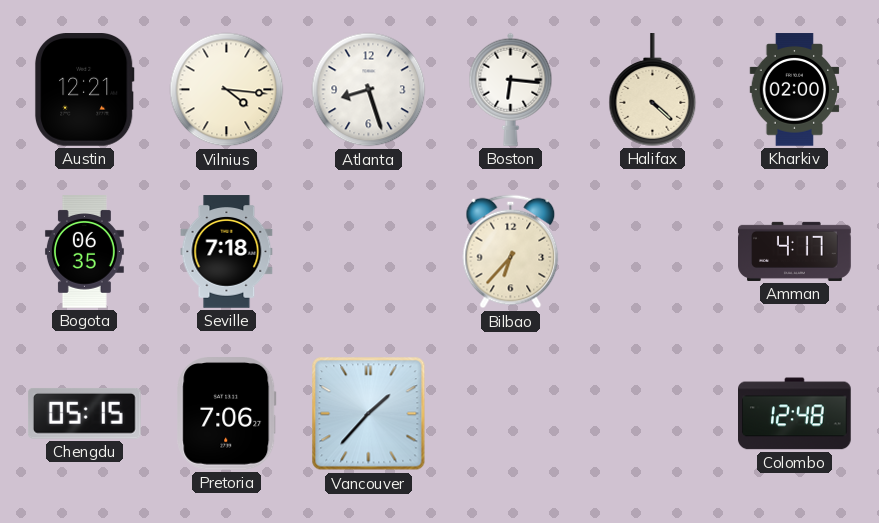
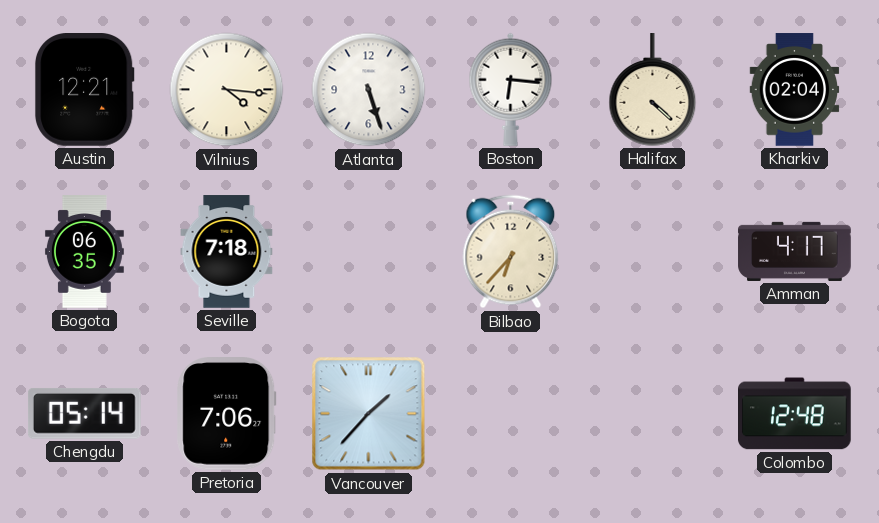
Atlanta: 8:27 -> 5:27 (369, 90)
Kharkiv: 02:00 -> 02:04 (795, 90)
Chengdu: 05:15 -> 05:14 (84, 413)
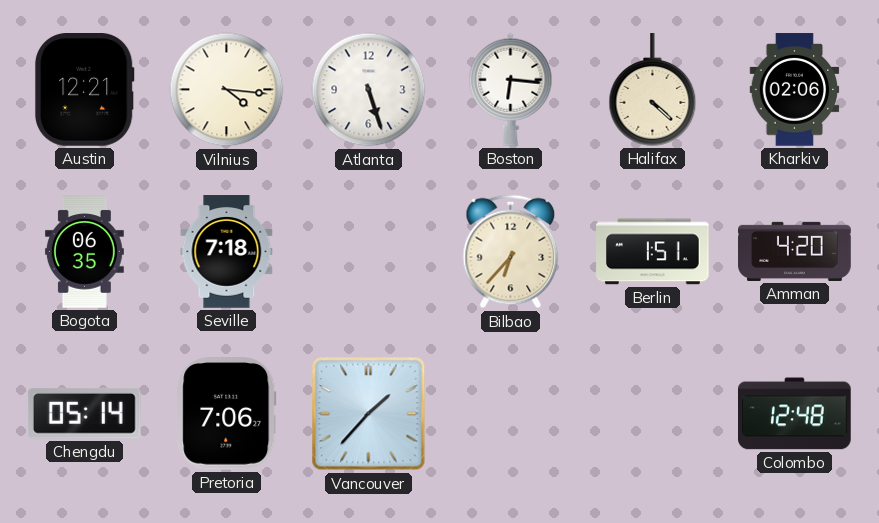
Kharkiv: 02:04 -> 02:06 (795, 90)
Berlin: none -> 1:51 (653, 252)
Amman: 4:17 -> 4:20 (795, 251)
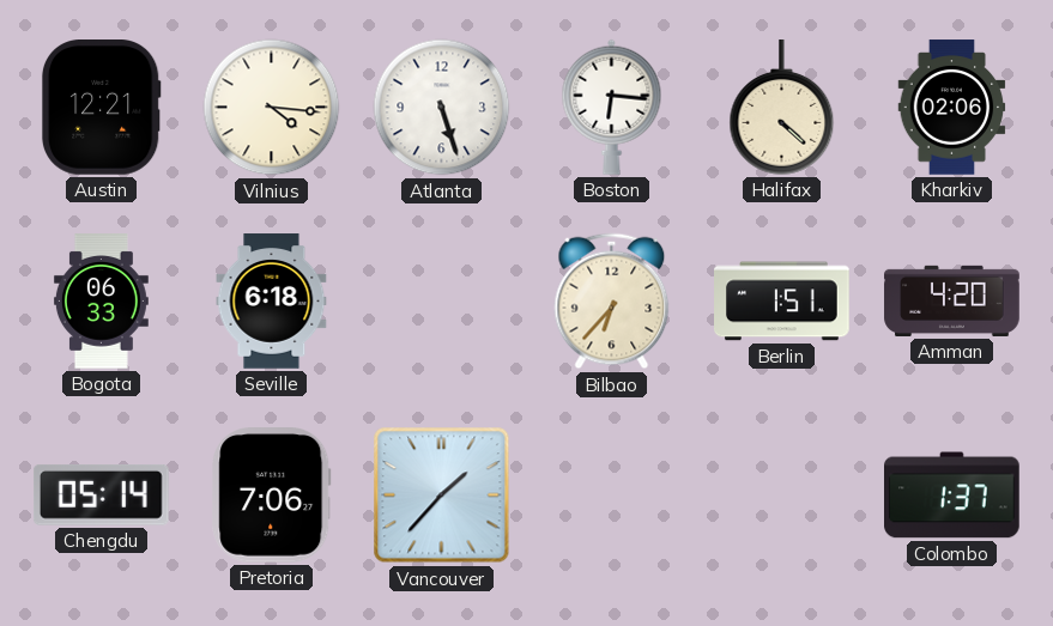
Bogota: 06:35 -> 06:33 (101, 302)
Seville: 7:18 -> 6:18 (272, 302)
Colombo: 12:48 -> 1:37 (952, 496)
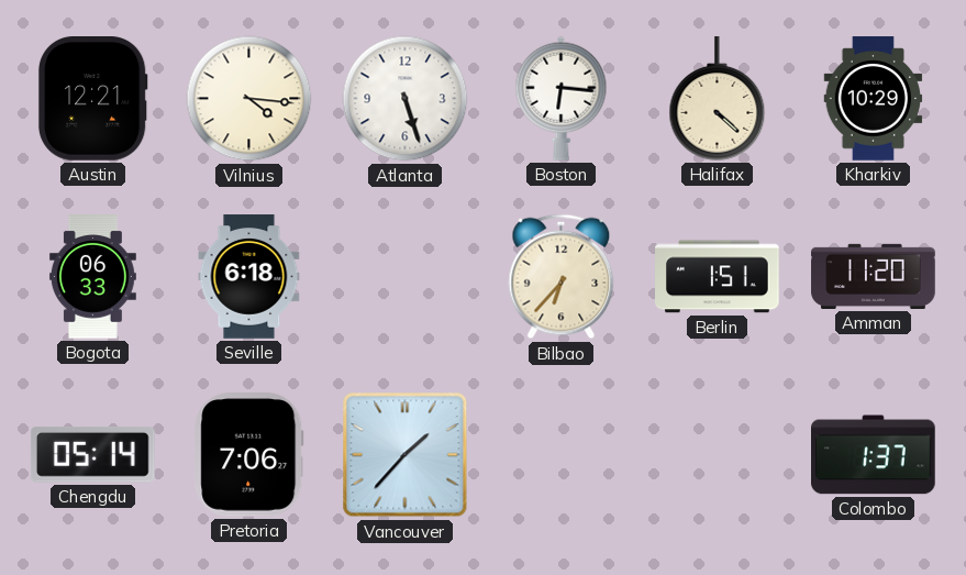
Kharkiv: 02:06 -> 10:29 (874, 99)
Amman: 4:20 -> 11:20 (874, 276)
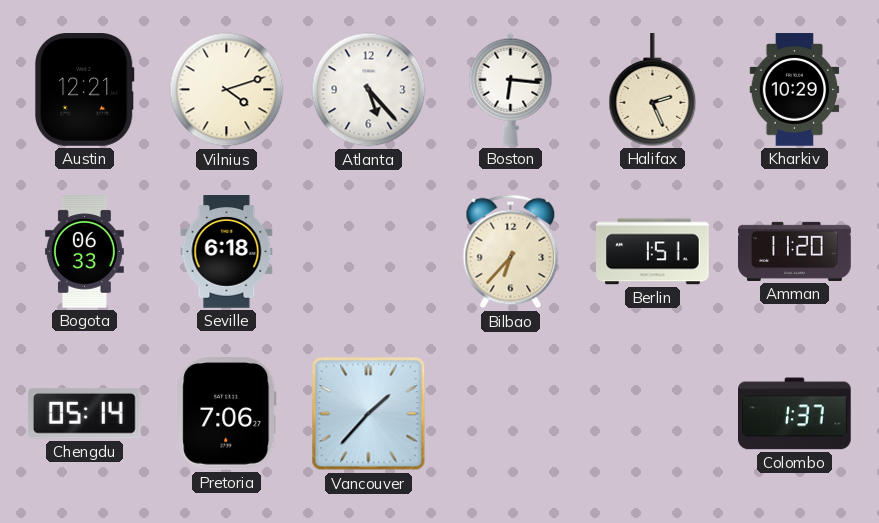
Vilnius: 4:16 -> 4:12 (227, 90)
Atlanta: 5:27 -> 5:23 (369, 90)
Halifax: 4:22 -> 2:26 (653, 90)
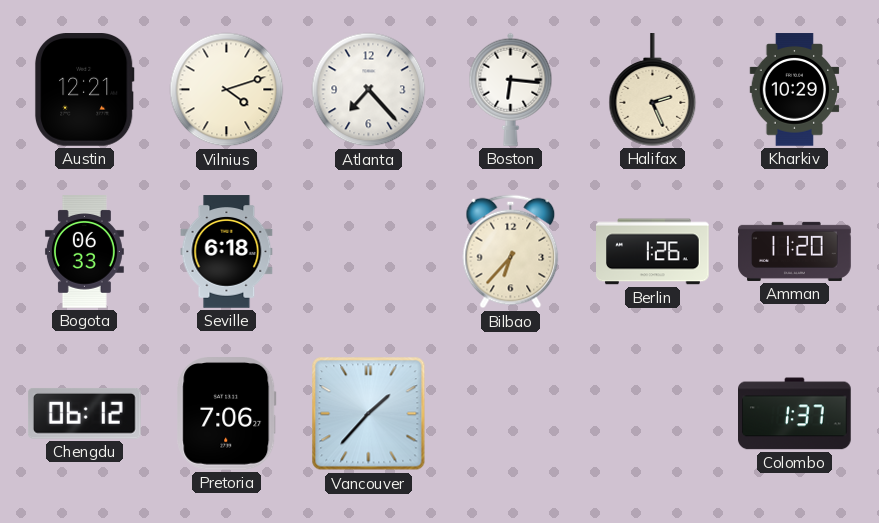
Atlanta: 5:23 -> 7:23 (369, 90)
Berlin: 1:51 -> 1:26 (653, 252)
Chengdu: 05:14 -> 06:12 (84, 413)
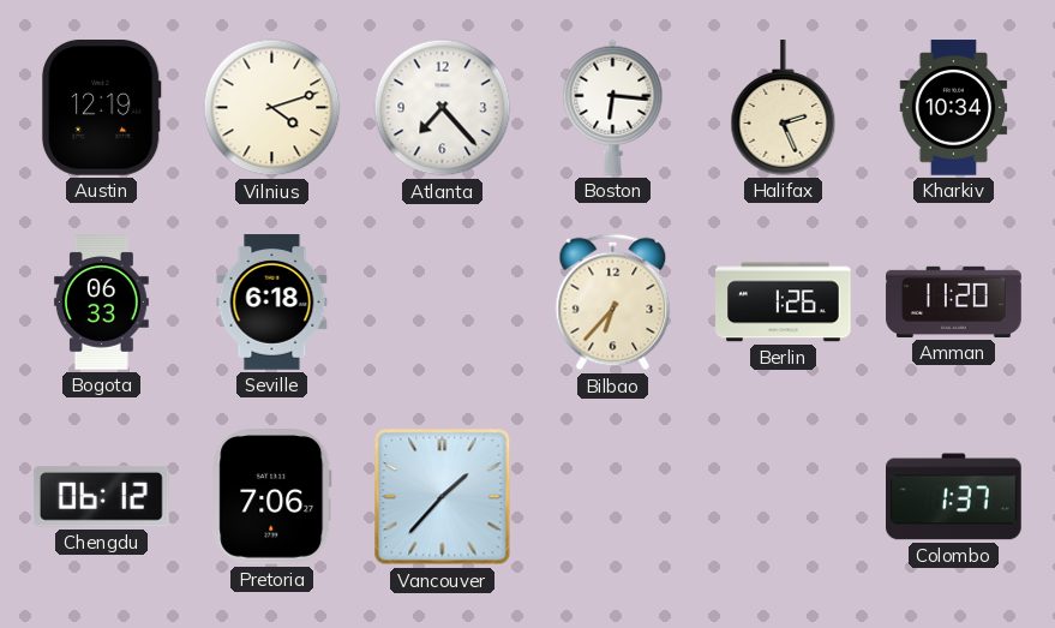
Austin: 12:21 -> 12:19 (101, 108)
Kharkiv: 10:29 -> 10:34 (954, 108)
